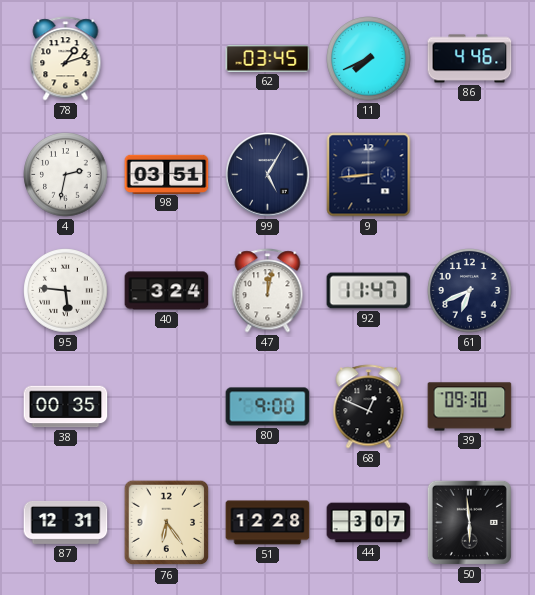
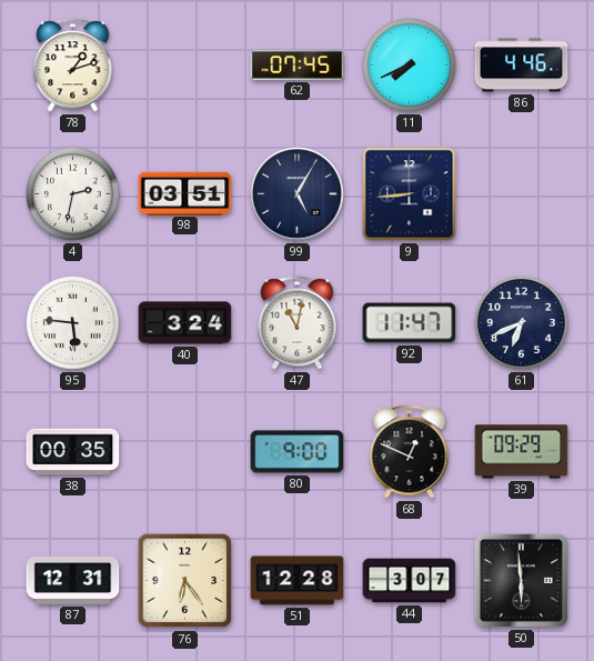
62: 03:45 -> 07:45 (298, 66)
47: 12:02 -> 11:02 (298, 323)
39: 09:30 -> 09:29 (522, 452)
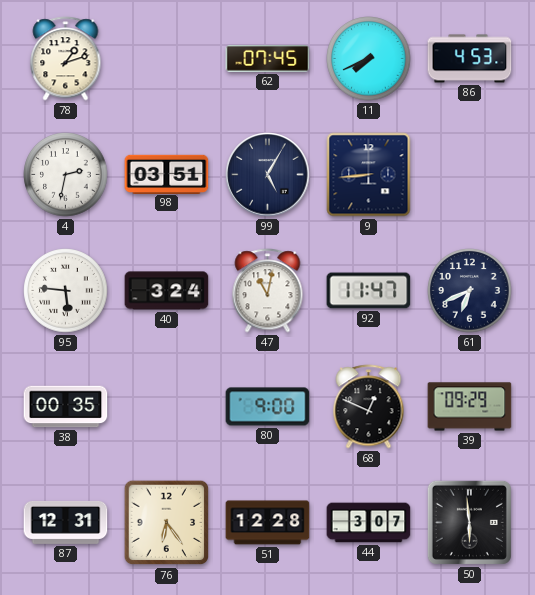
86: 4:46 -> 4:53 (470, 59)
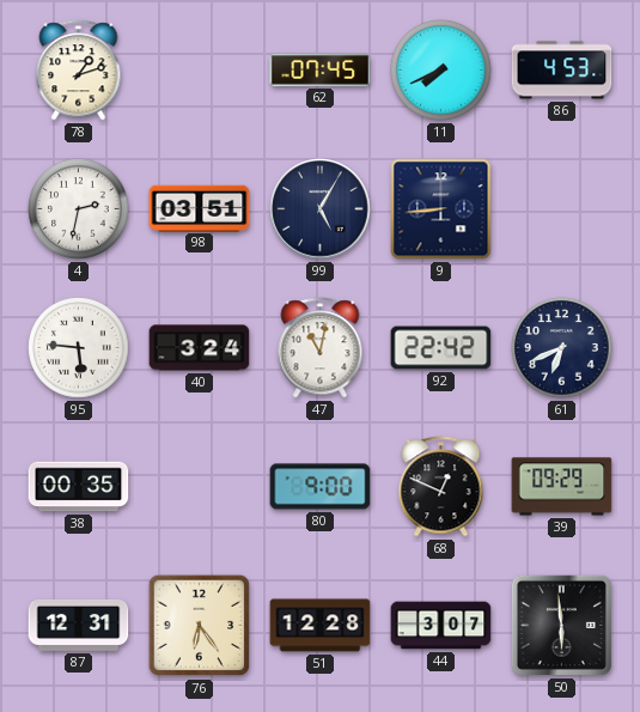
92: 11:47 -> 22:42 (441, 348)
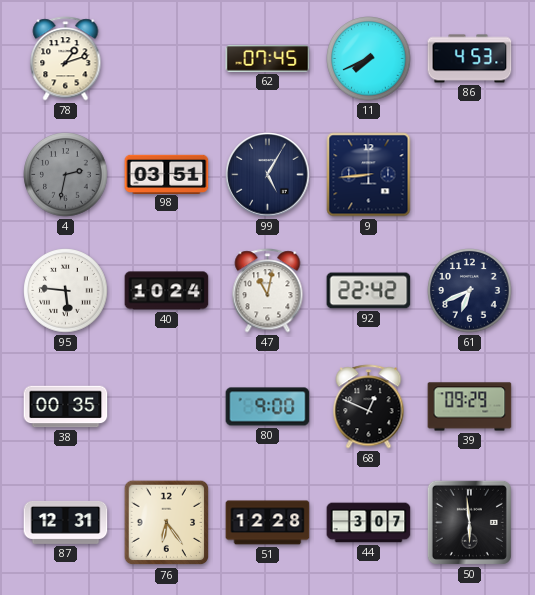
4 dial: white -> grey (66, 175)
40: 3:24 -> 10:24 (167, 291)
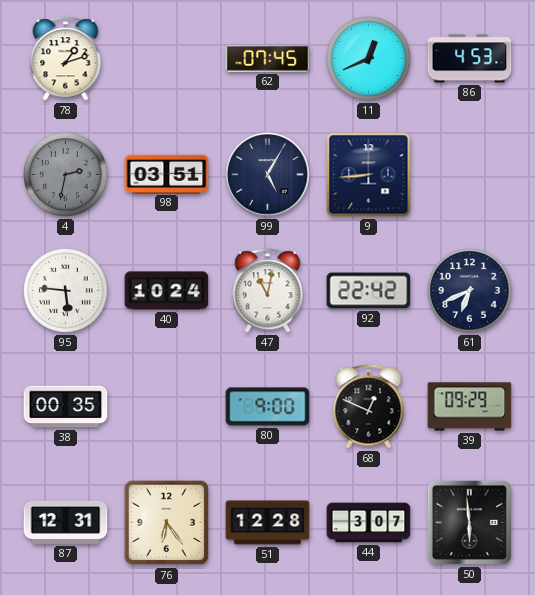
11: 7:41 -> 12:41 (369, 59)
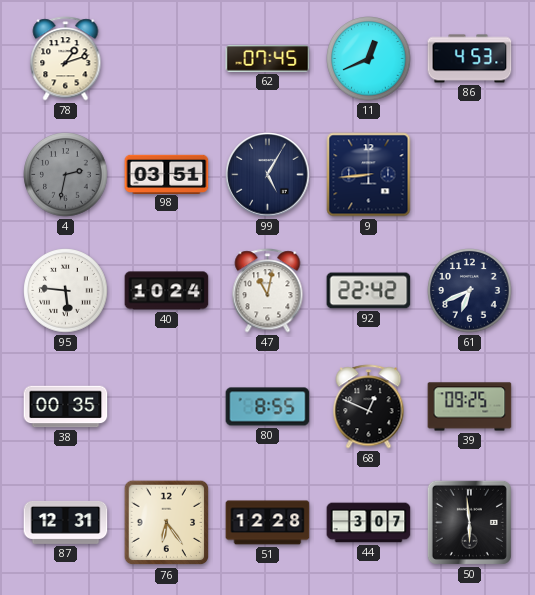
80: 9:00 -> 8:55 (268, 407)
39: 09:29 -> 09:25 (470, 407)
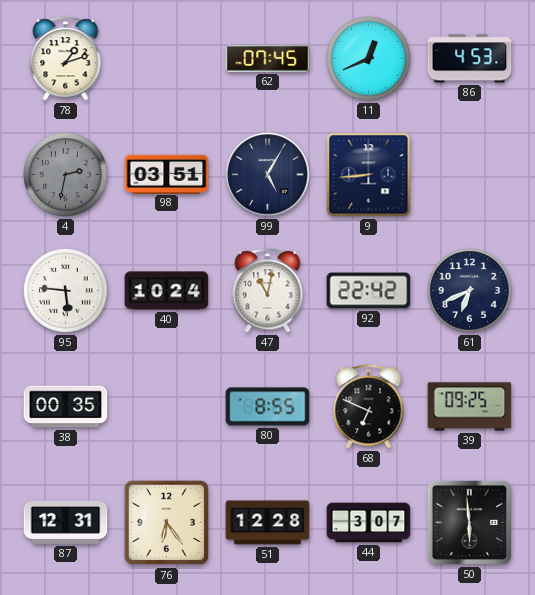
68: 12:49 -> 6:49 (369, 407)
